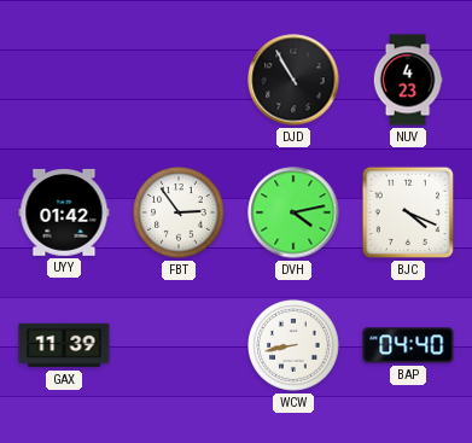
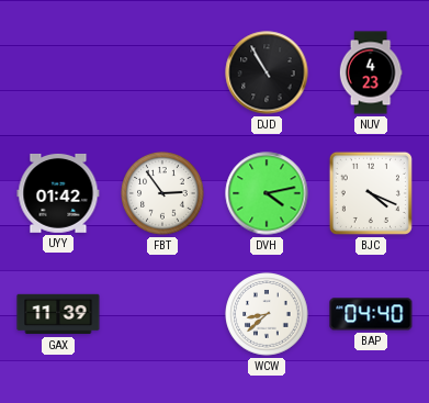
WCW: 8:43 -> 8:38 (267, 314)
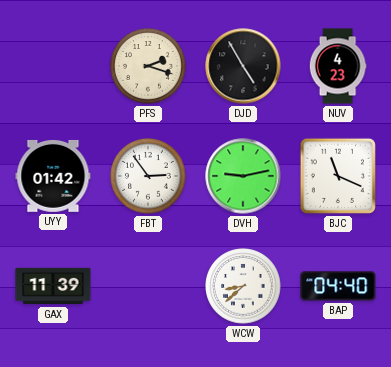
PFS: none -> 2:18 (148, 66)
DJD: 10:55 -> 4:55 (243, 66)
DVH: 4:13 -> 9:13 (243, 176)
BJC: 4:19 -> 11:19 (338, 176)
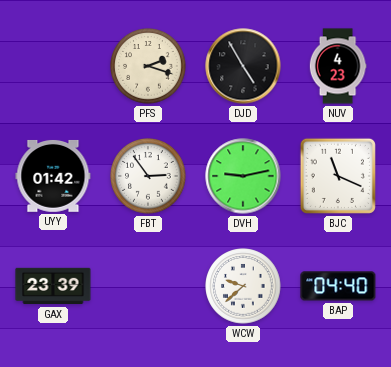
GAX: 11:39 -> 23:39 (53, 286)
WCW: 8:38 -> 9:38 (243, 286)
